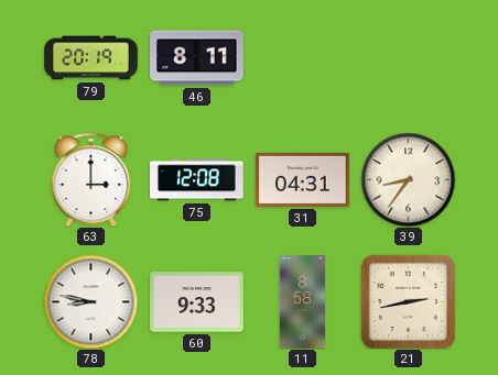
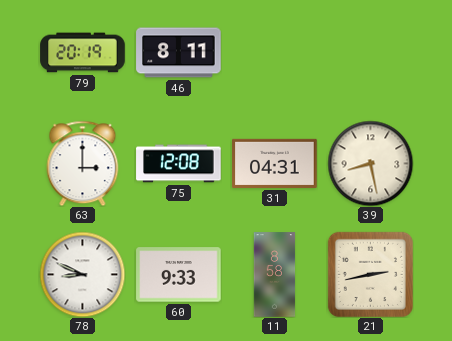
39: 8:36 -> 8:28 (370, 163)
78: 8:47 -> 8:49 (82, 274)
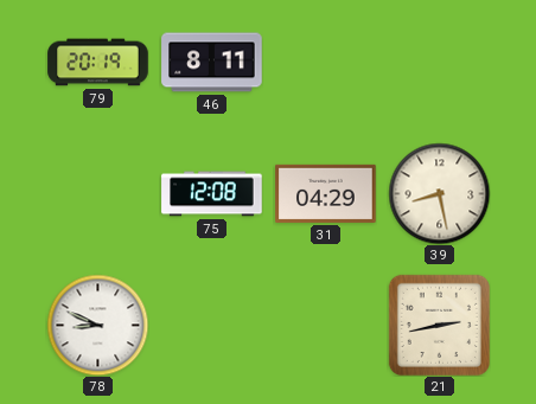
63: 3:00 -> none (83, 163)
31: 04:31 -> 04:29 (326, 193)
60: 9:33 -> none (179, 275)
11: 8:58 -> none (275, 275)
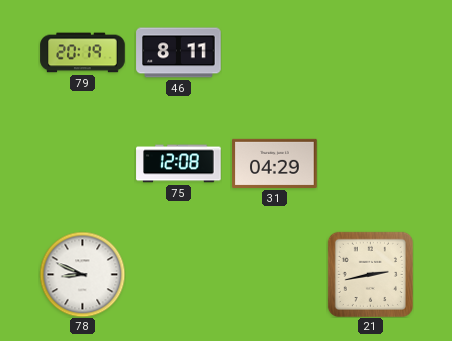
39: 8:28 -> none (439, 193)
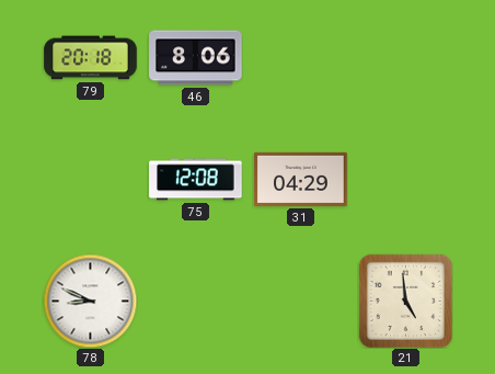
79: 20:19 -> 20:18 (91, 58)
46: 8:11 -> 8:06 (196, 58)
21: 2:43 -> 4:59 (405, 301)
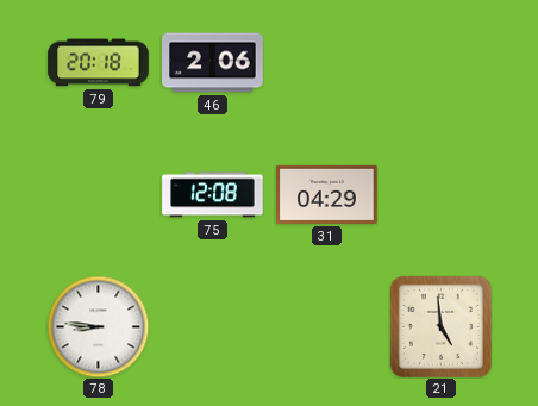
46: 8:06 -> 2:06 (213, 63)
78: 8:49 -> 8:46 (98, 326)
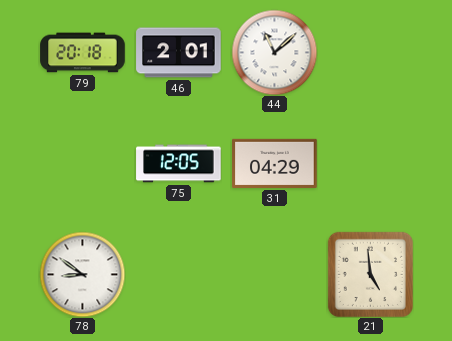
46: 2:06 -> 2:01 (179, 53)
44: none -> 11:08 (274, 52)
75: 12:08 -> 12:05 (179, 164)
78: 8:46 -> 8:51 (82, 274)
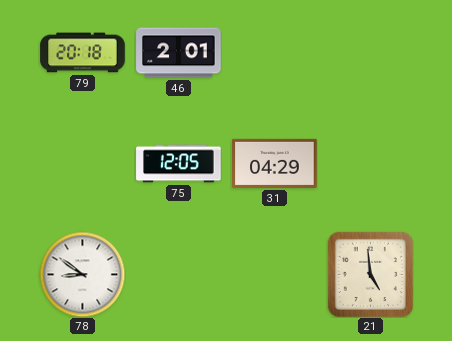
44: 11:08 -> none (274, 52)
